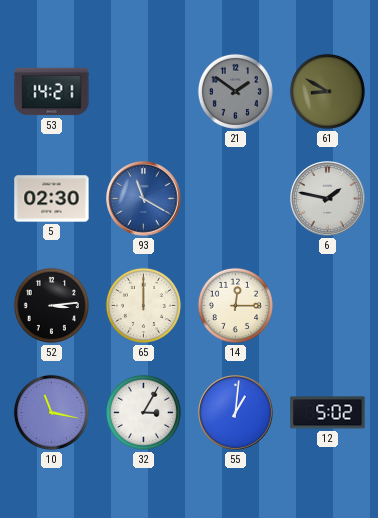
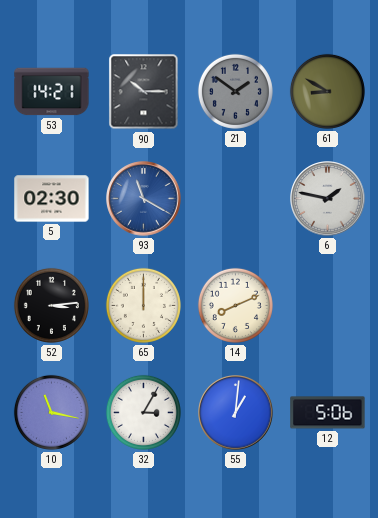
90: none -> 10:15 (144, 92)
14: 12:15 -> 8:11 (235, 305)
12: 5:02 -> 5:06 (328, 413)
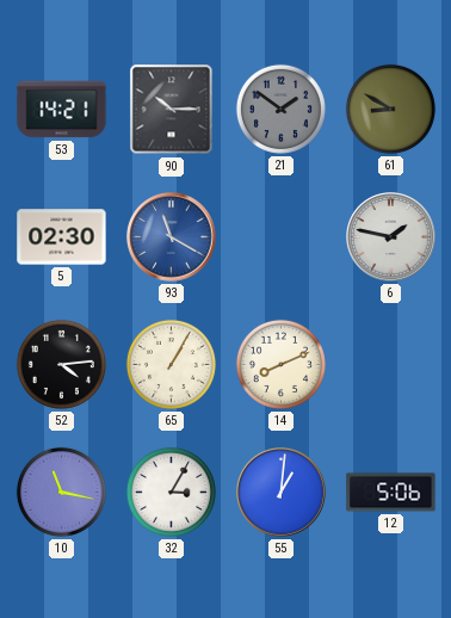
52: 3:14 -> 4:14 (61, 364)
65: 12:00 -> 1:05 (171, 364)
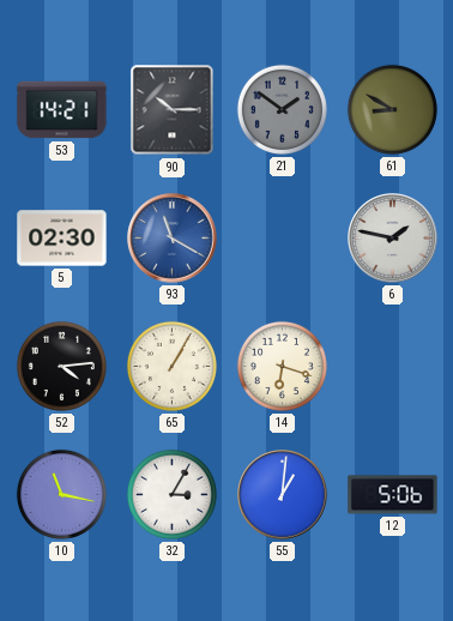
14: 8:11 -> 6:18 (282, 366)
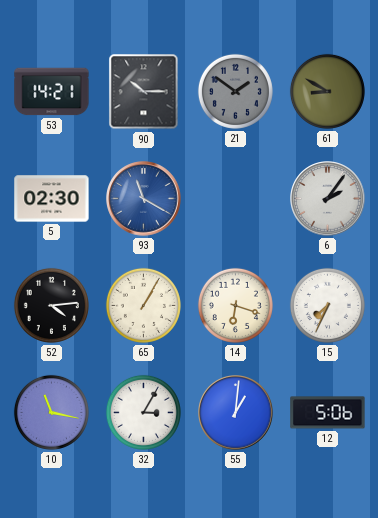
6: 1:47 -> 2:06 (328, 199)
15: none -> 7:34 (327, 305)
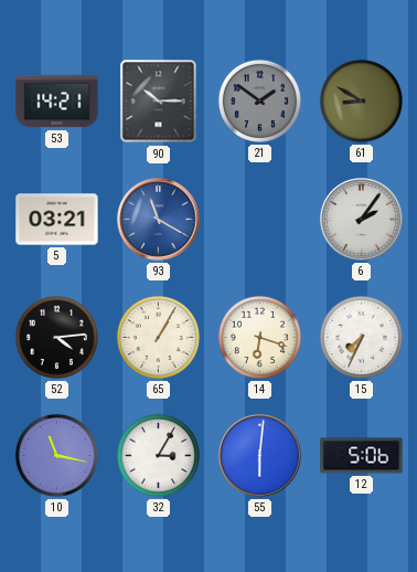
5: 02:30 -> 03:21 (57, 220)
55: 1:01 -> 6:01 (260, 456)
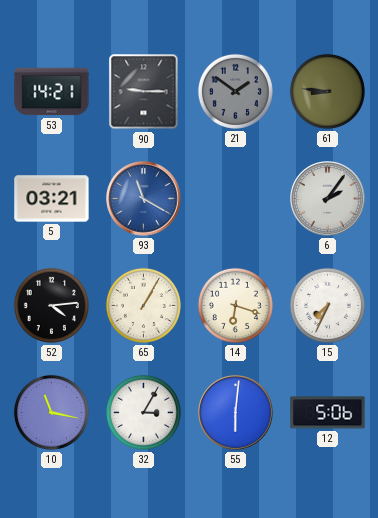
90: 10:15 -> 9:15 (144, 92)
61: 8:50 -> 8:46 (327, 91)
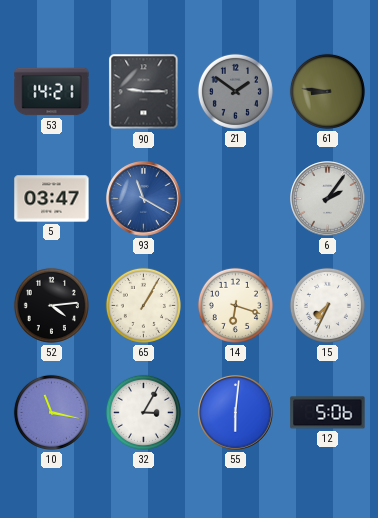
5: 03:21 -> 03:47 (52, 199)
